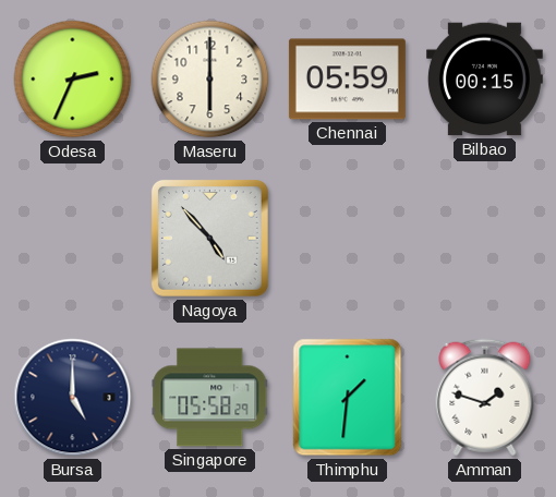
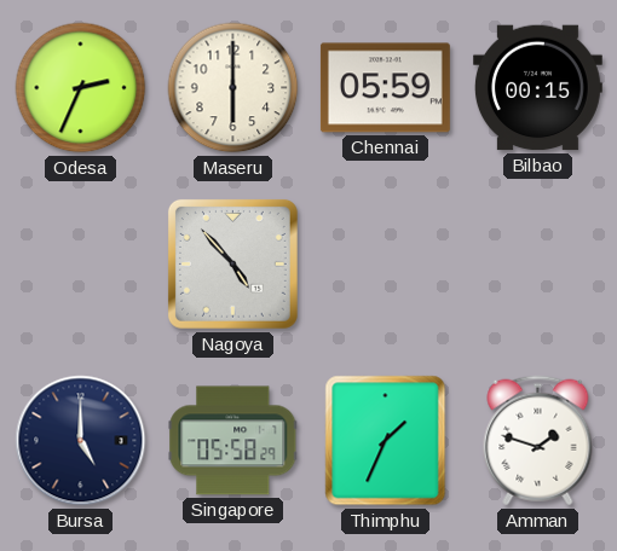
Thimphu: 1:31 -> 1:34 (386, 441)
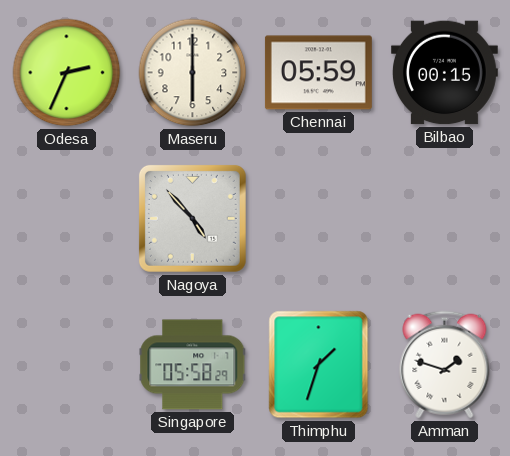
Bursa: 5:00 -> none (81, 441)
Thimphu: 1:34 -> 1:33 (319, 365)
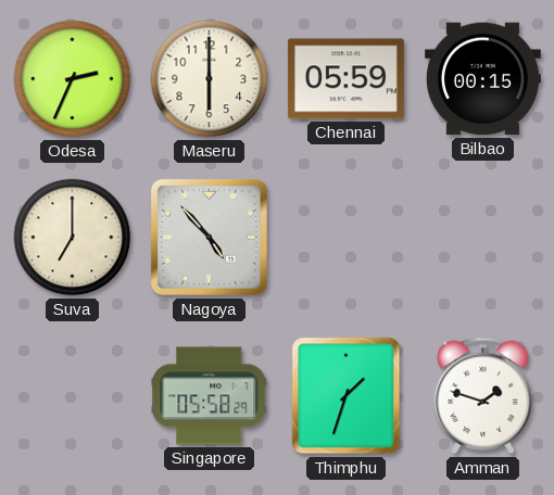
Suva: none -> 7:00 (73, 238)
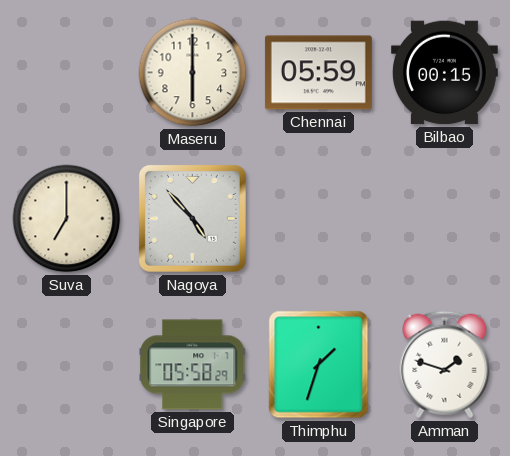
Odesa: 2:34 -> none (73, 79)
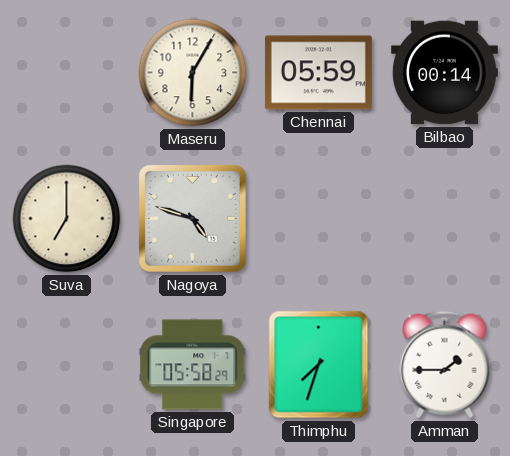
Maseru: 6:00 -> 6:05 (193, 73)
Bilbao: 00:15 -> 00:14 (444, 73)
Nagoya: 4:53 -> 4:48 (192, 218)
Thimphu: 1:33 -> 7:33 (319, 365)
Amman: 1:48 -> 1:45 (445, 365)
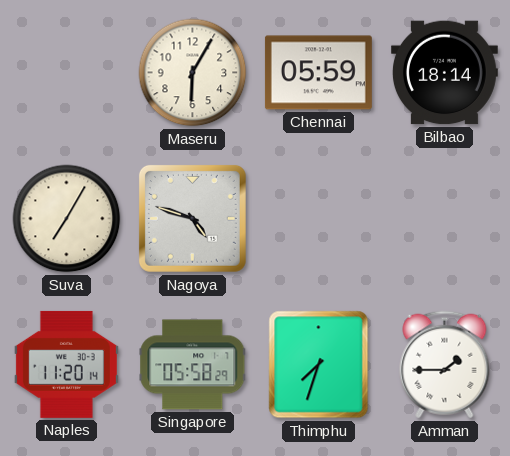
Bilbao: 00:14 -> 18:14 (444, 73)
Suva: 7:00 -> 7:05 (67, 219)
Naples: none -> 11:20 (66, 364)
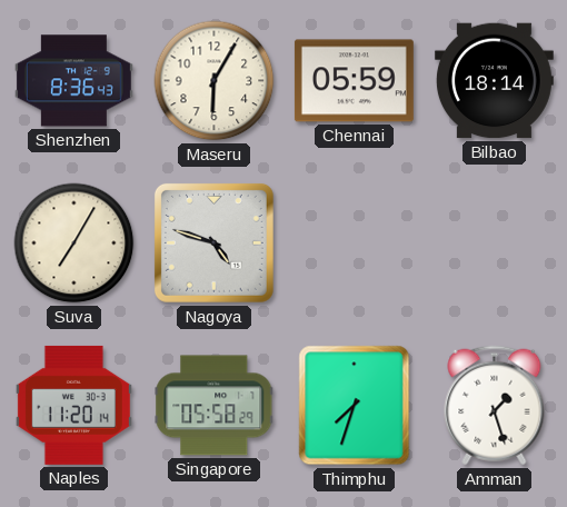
Shenzhen: none -> 8:36 (73, 81)
Amman: 1:45 -> 1:27 (495, 406)
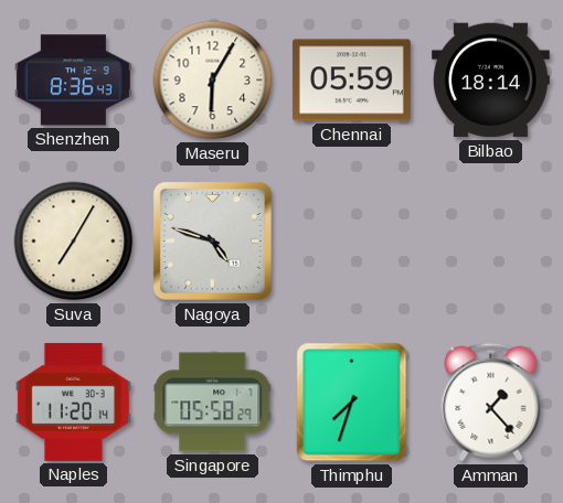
Amman: 1:27 -> 1:23 (491, 403)
